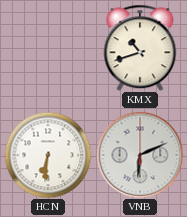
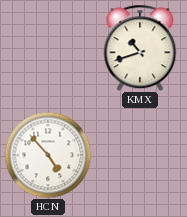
HCN: 6:31 -> 4:53 (48, 155)
VNB: 6:11 -> none (140, 155)
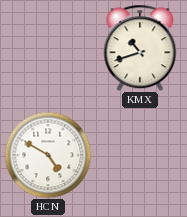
HCN: 4:53 -> 4:50 (48, 155)
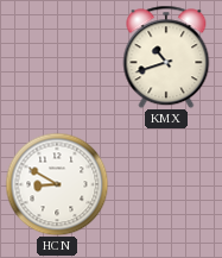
HCN: 4:50 -> 8:50 (57, 184)
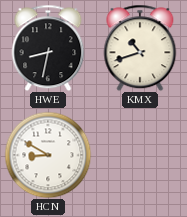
HWE: none -> 8:32 (48, 48)
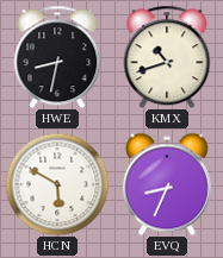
HCN: 8:50 -> 5:50 (57, 184)
EVQ: none -> 8:34 (167, 184)
